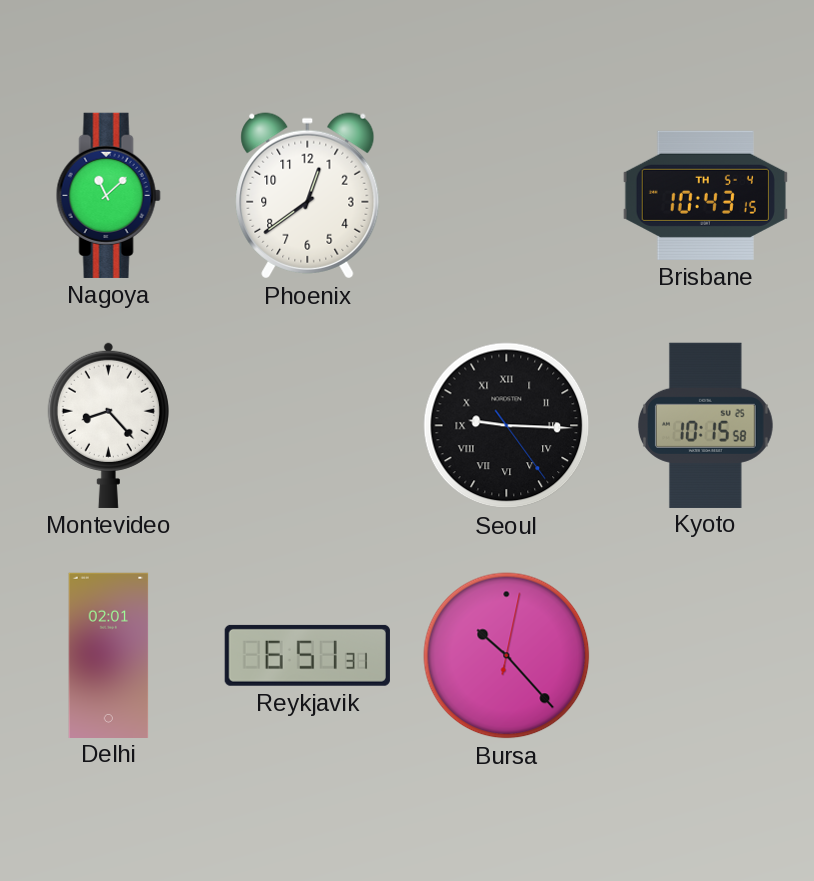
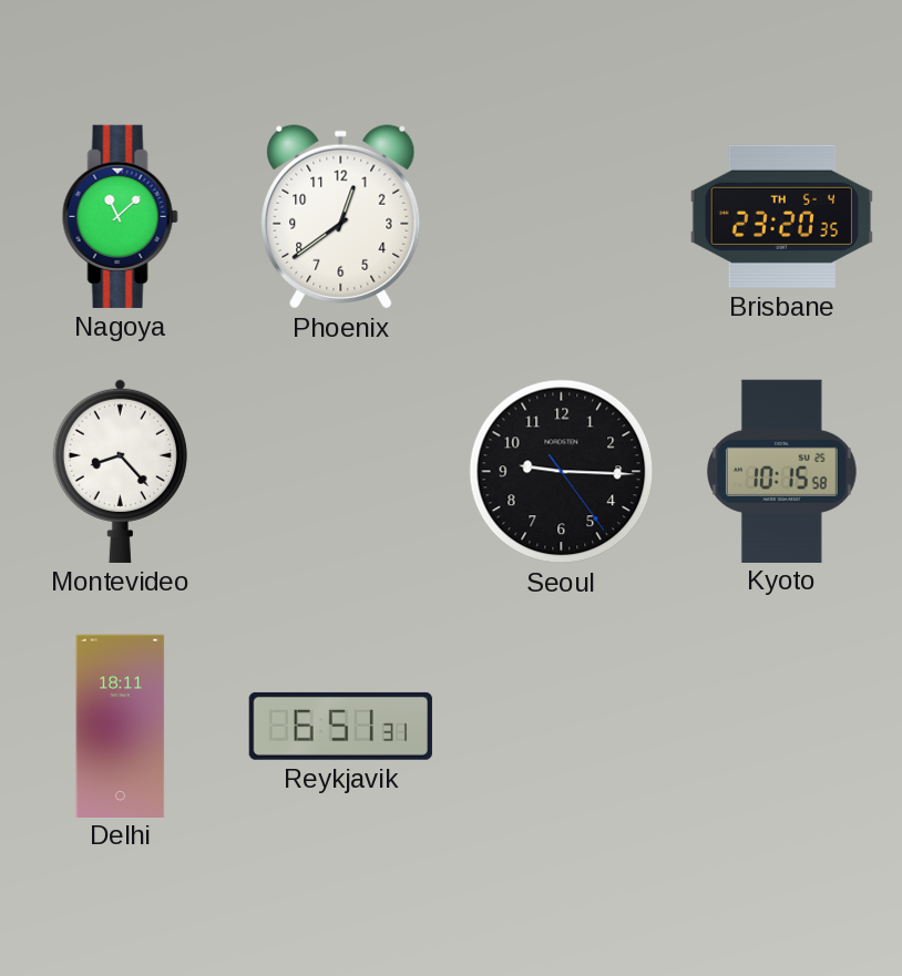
Brisbane: 10:43 -> 23:20 (781, 216)
Seoul numerals: Roman -> Arabic (562, 472)
Delhi: 02:01 -> 18:11 (121, 726)
Bursa: 10:23 -> none (507, 656)
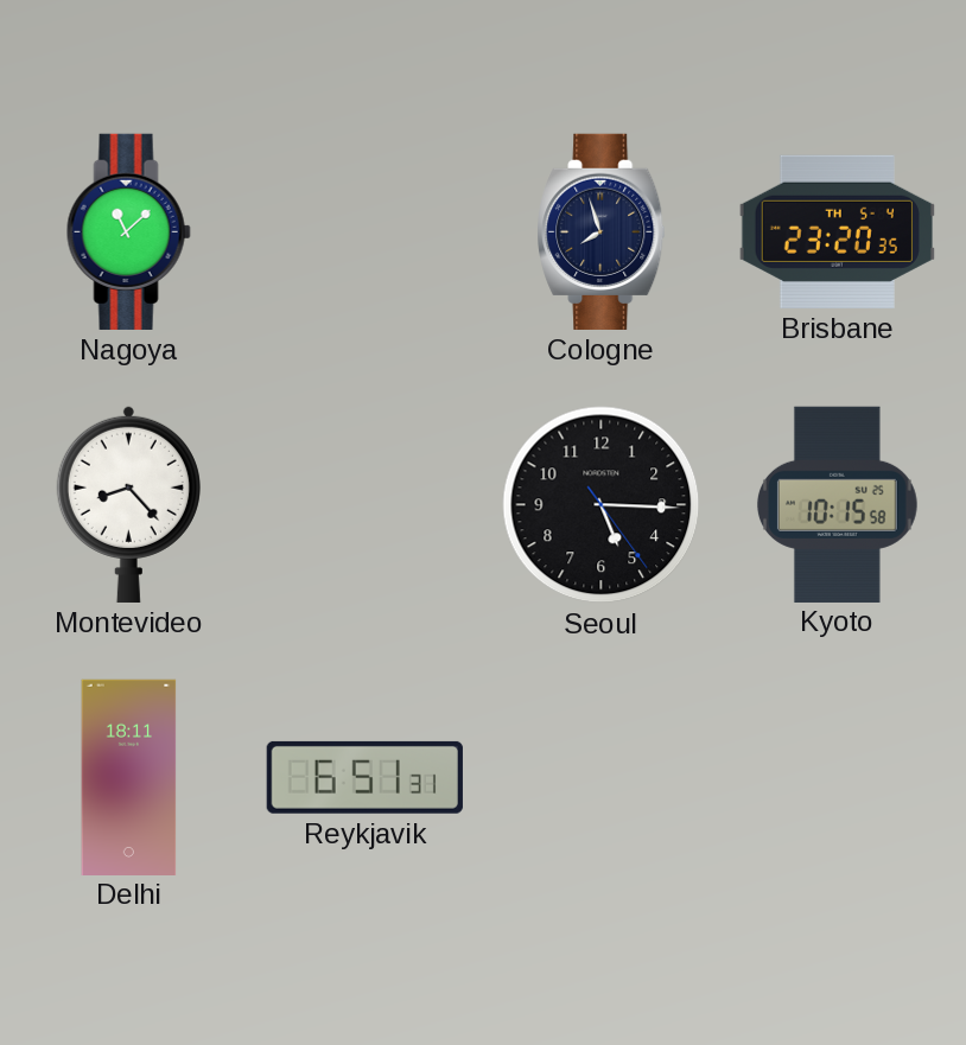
Phoenix: 12:39 -> none (341, 217)
Cologne: none -> 7:57 (602, 231)
Seoul: 9:15 -> 5:15 (602, 505)
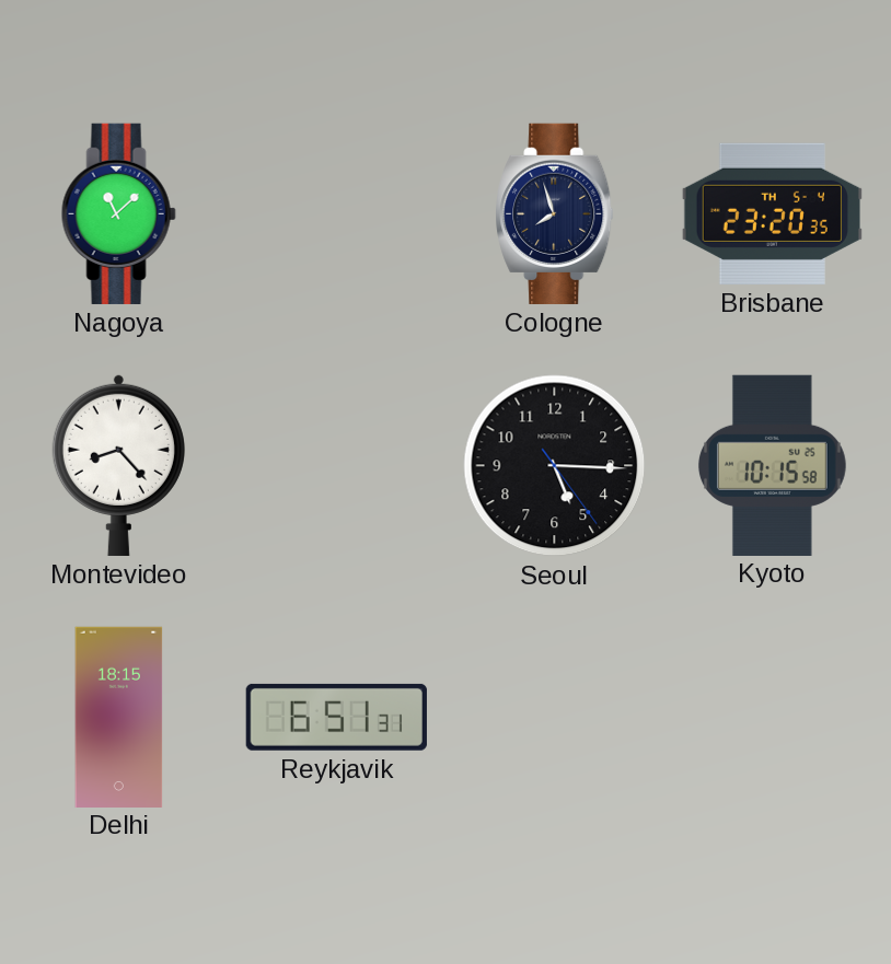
Delhi: 18:11 -> 18:15 (119, 717)
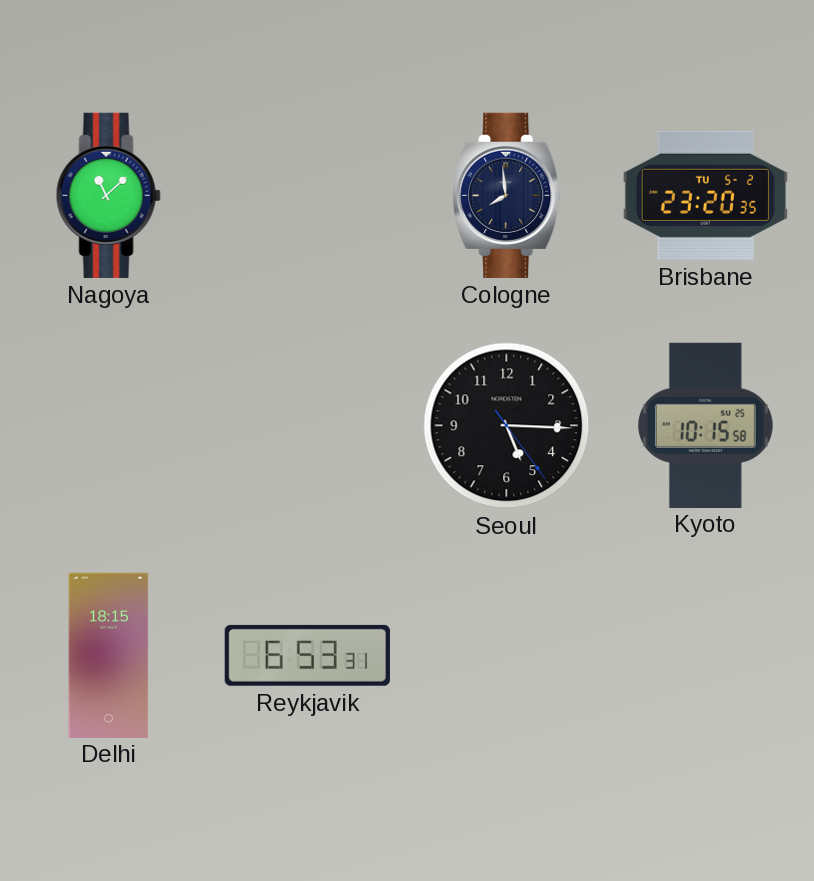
Cologne: 7:57 -> 7:59 (507, 195)
Brisbane date: TH 5-4 -> TU 5-2 (705, 195)
Montevideo: 8:23 -> none (118, 465)
Reykjavik: 6:51 -> 6:53 (307, 655)
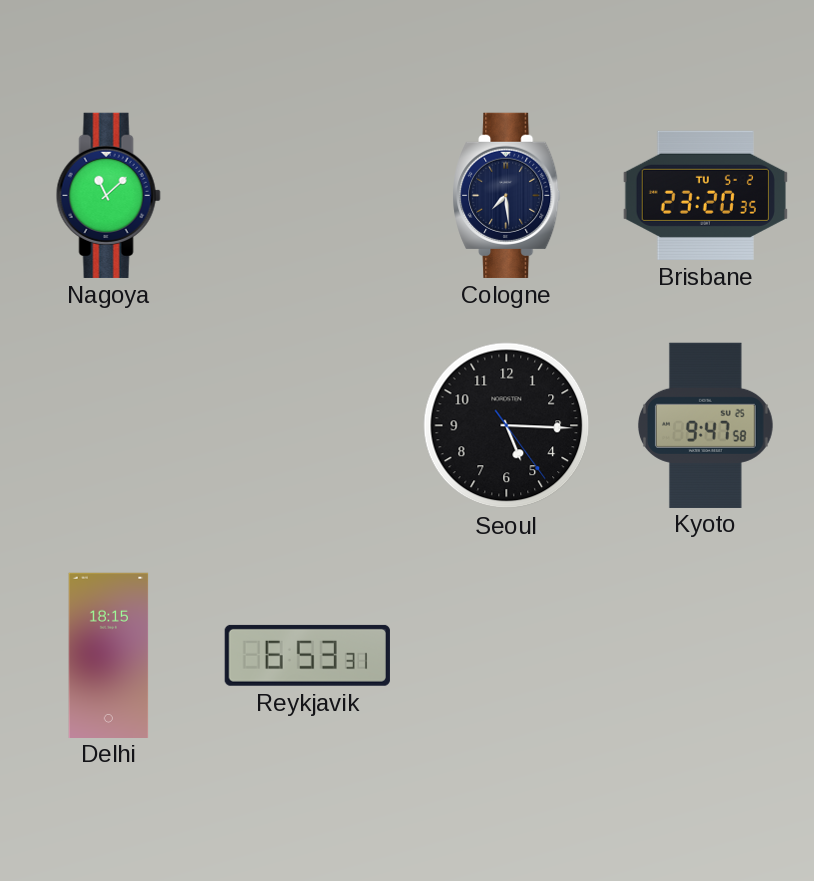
Cologne: 7:59 -> 7:29 (507, 195)
Kyoto: 10:15 -> 9:47 (705, 425)
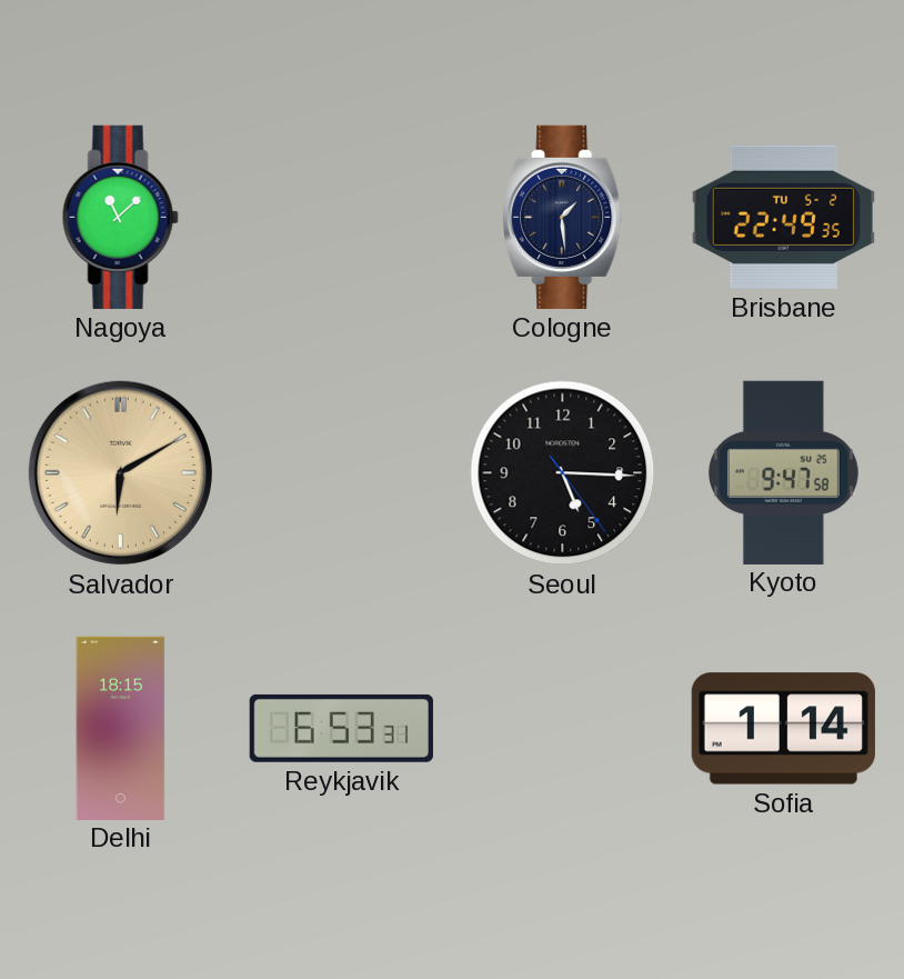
Cologne: 7:29 -> 1:29 (563, 217)
Brisbane: 23:20 -> 22:49 (783, 217)
Salvador: none -> 6:10 (120, 472)
Sofia: none -> 1:14 (783, 729)
